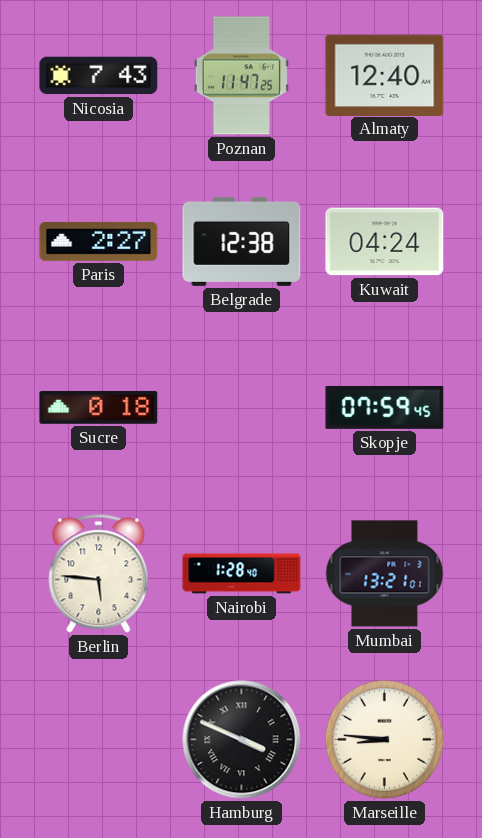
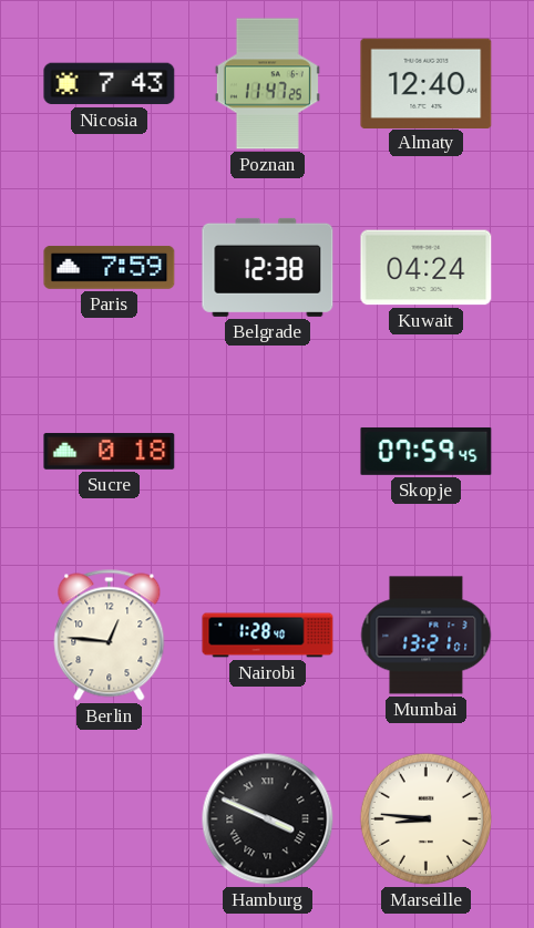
Paris: 2:27 -> 7:59 (110, 267)
Berlin: 5:46 -> 12:46 (110, 636)
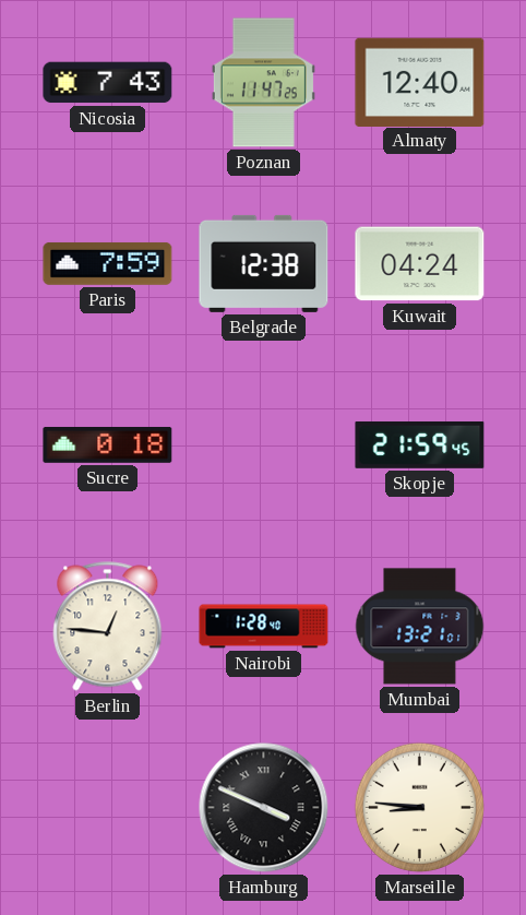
Skopje: 07:59 -> 21:59 (420, 444)
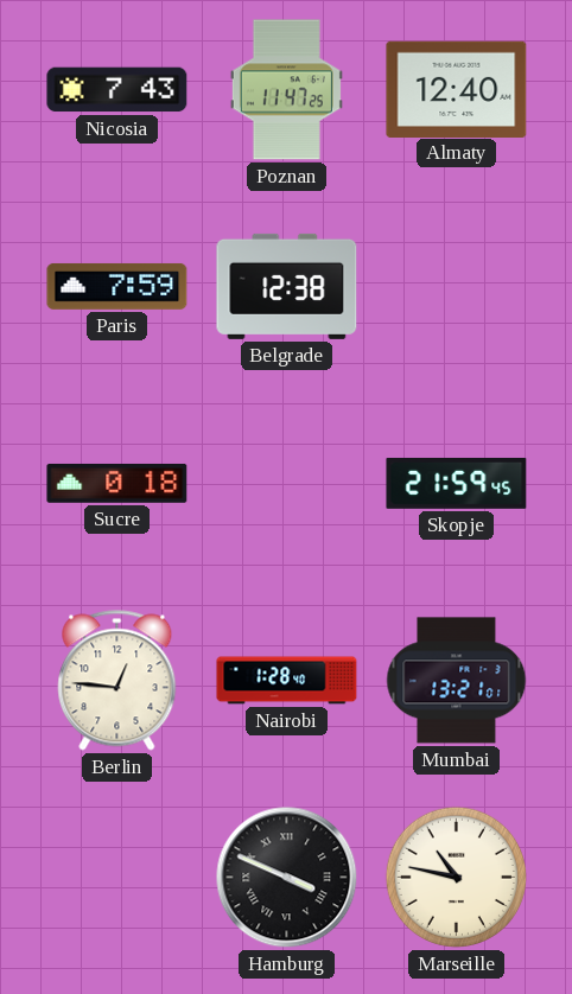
Kuwait: 04:24 -> none (420, 264)
Marseille: 8:46 -> 10:47 (456, 877)
